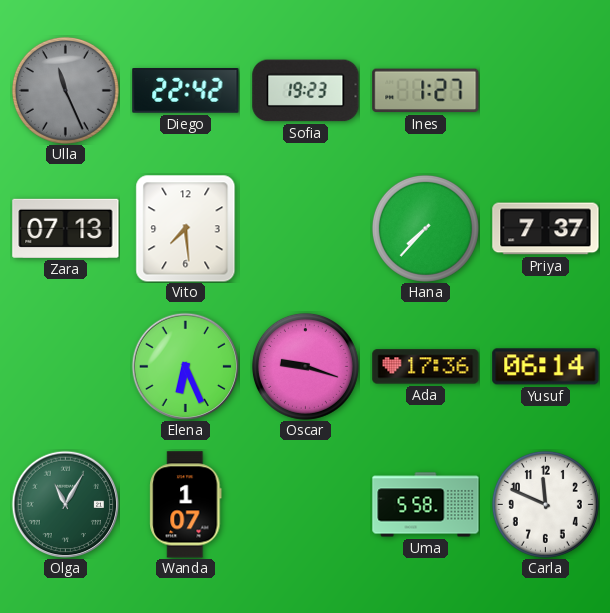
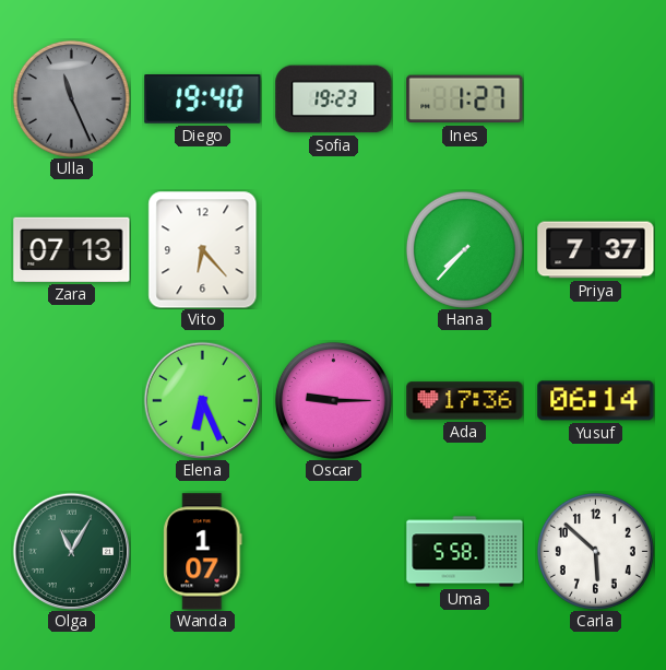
Diego: 22:42 -> 19:40 (203, 99)
Vito: 7:29 -> 6:23 (203, 249)
Oscar: 9:18 -> 9:15 (333, 400)
Carla: 11:49 -> 5:52 (595, 551)
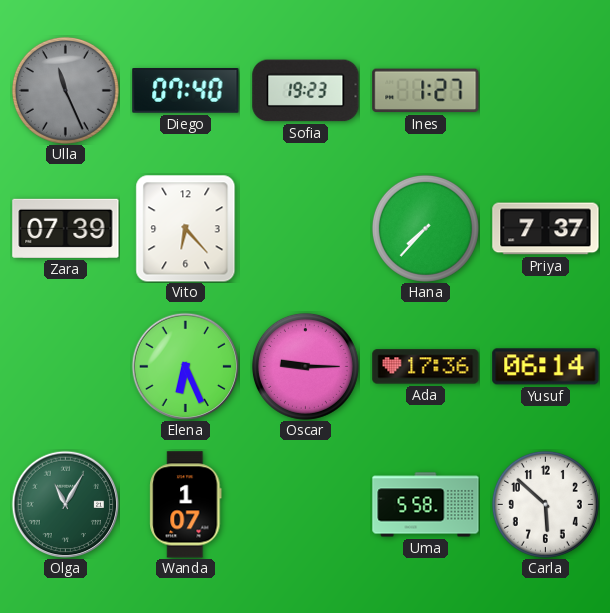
Diego: 19:40 -> 07:40 (186, 91)
Zara: 07:13 -> 07:39 (66, 228)
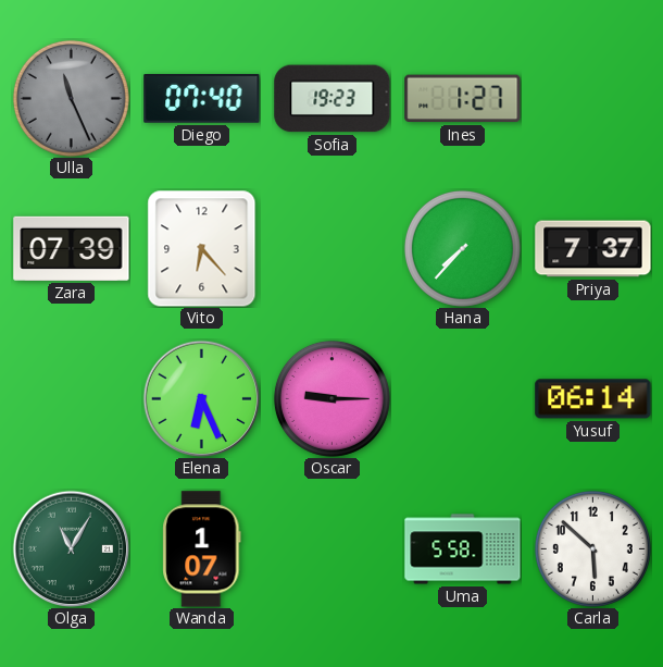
Ada: 17:36 -> none (426, 367)
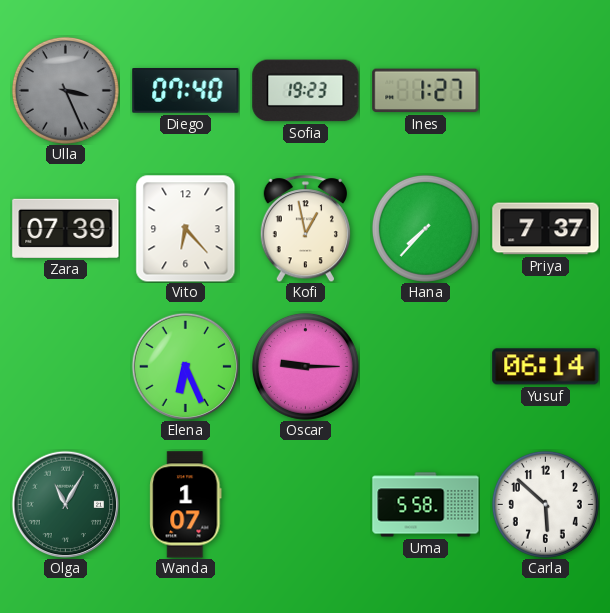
Ulla: 11:26 -> 3:26 (65, 90)
Kofi: none -> 12:58 (305, 229)
